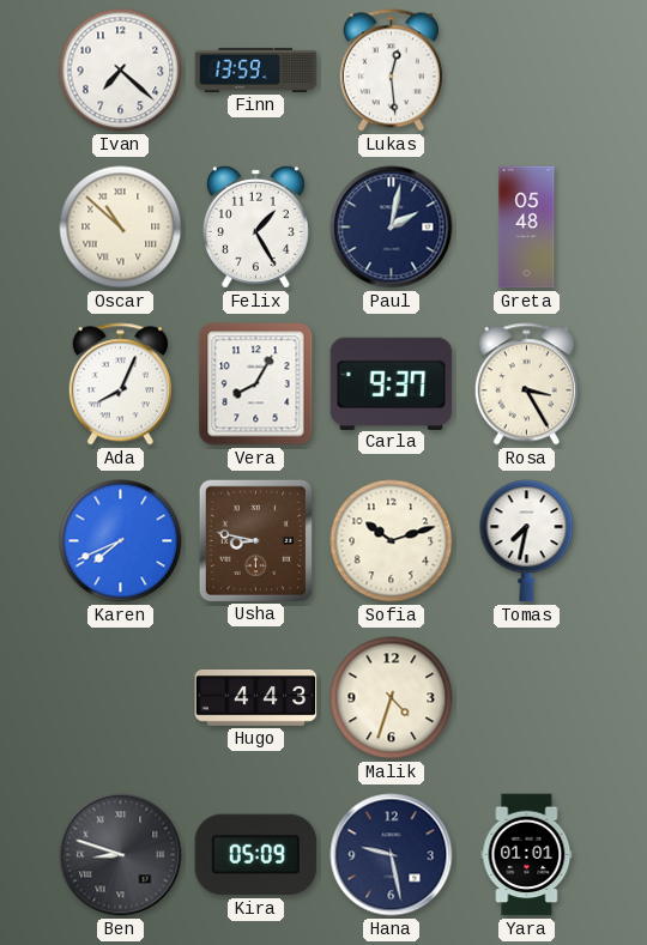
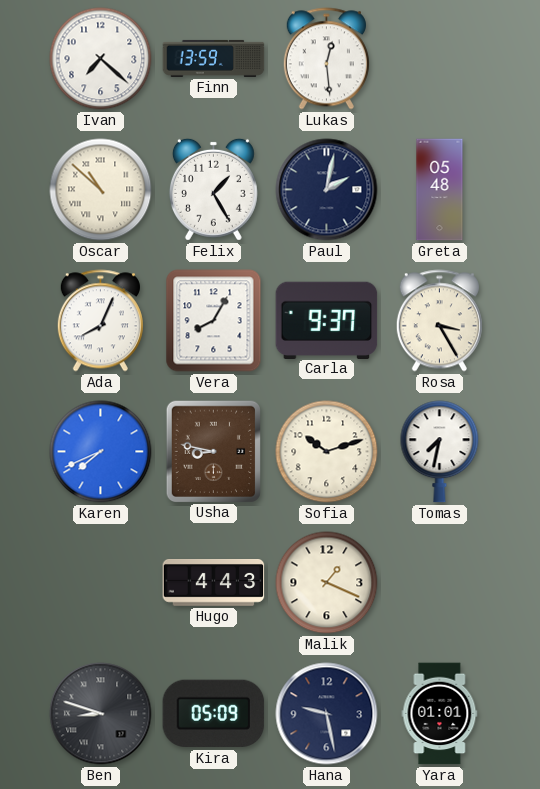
Malik: 4:33 -> 1:19 (327, 583)
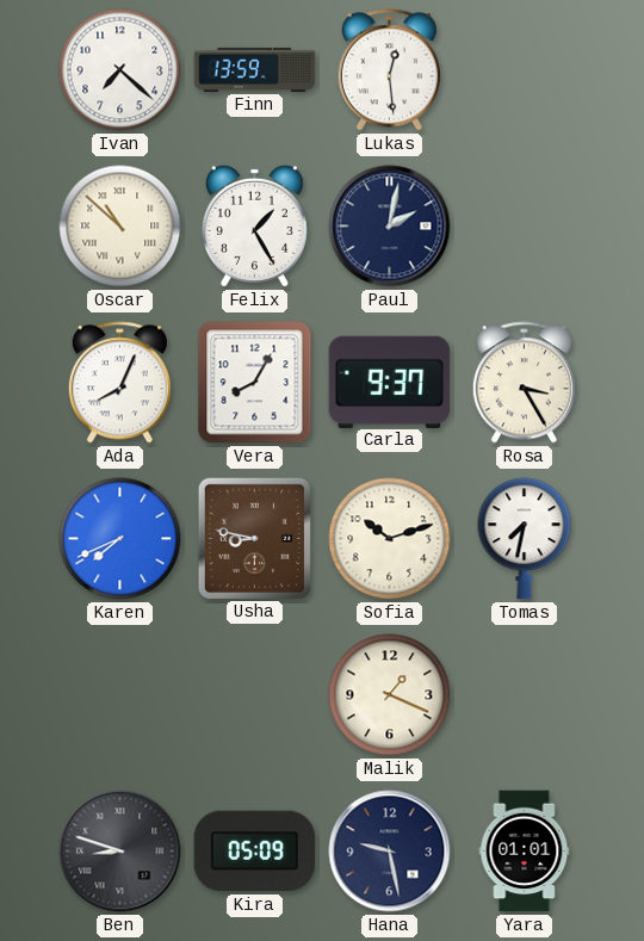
Greta: 05:48 -> none (440, 190)
Hugo: 4:43 -> none (214, 583)
